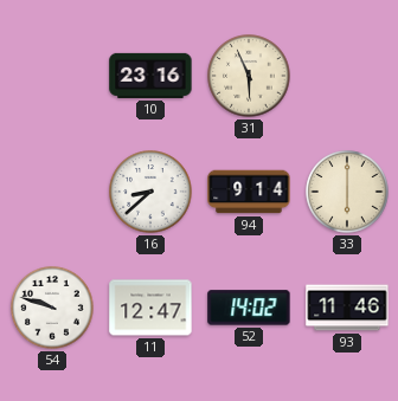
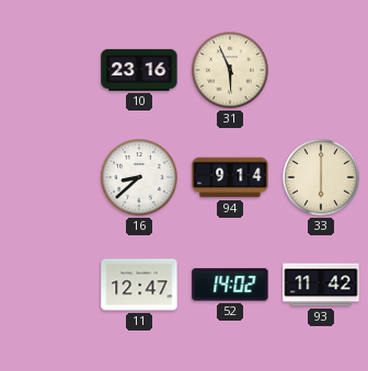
54: 9:48 -> none (52, 308)
93: 11:46 -> 11:42 (321, 285)
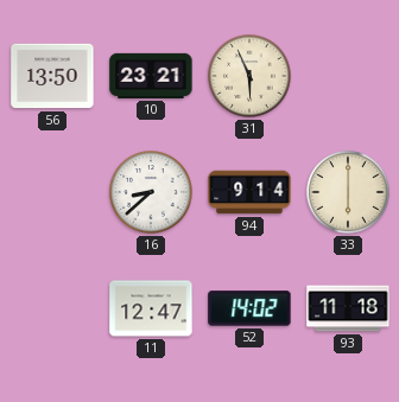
56: none -> 13:50 (52, 76)
10: 23:16 -> 23:21 (151, 76)
93: 11:42 -> 11:18 (348, 308)
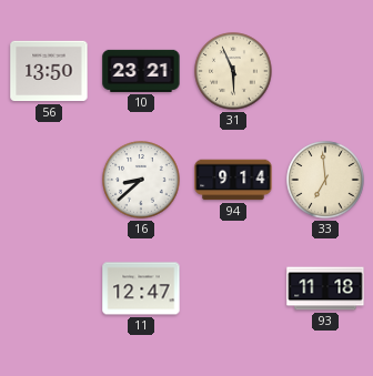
33: 6:00 -> 6:59 (325, 180)
52: 14:02 -> none (249, 308)
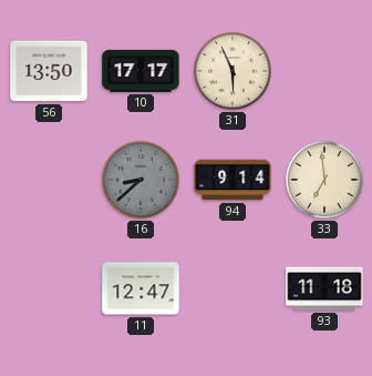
10: 23:21 -> 17:17 (141, 71)
16 dial: white -> grey (141, 180)
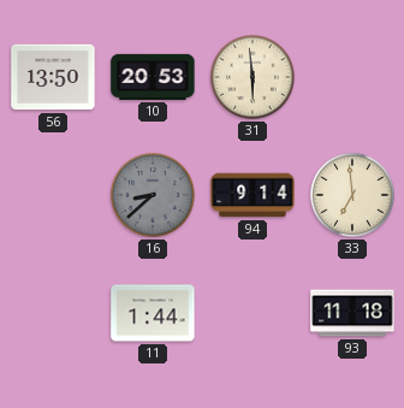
10: 17:17 -> 20:53 (153, 77)
31: 5:56 -> 5:59 (252, 77)
11: 12:47 -> 1:44 (153, 313)
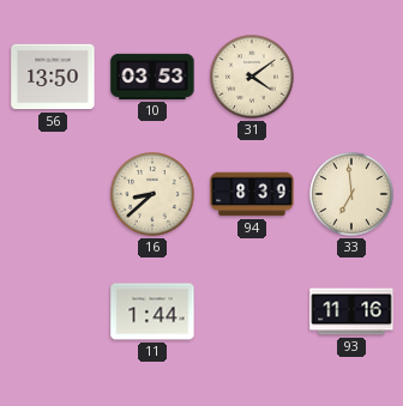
10: 20:53 -> 03:53 (152, 77)
31: 5:59 -> 4:09 (252, 77)
16 dial: grey -> cream (152, 194)
94: 9:14 -> 8:39 (252, 194)
93: 11:18 -> 11:16 (351, 311)
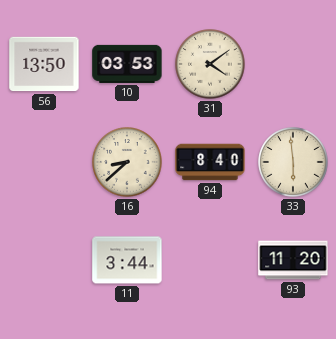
94: 8:39 -> 8:40 (210, 162)
33: 6:59 -> 5:59 (293, 162)
11: 1:44 -> 3:44 (127, 260)
93: 11:16 -> 11:20 (293, 260)
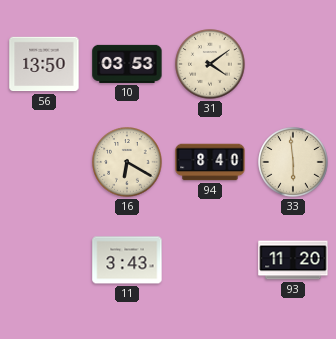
16: 8:38 -> 6:20 (127, 162)
11: 3:44 -> 3:43 (127, 260)
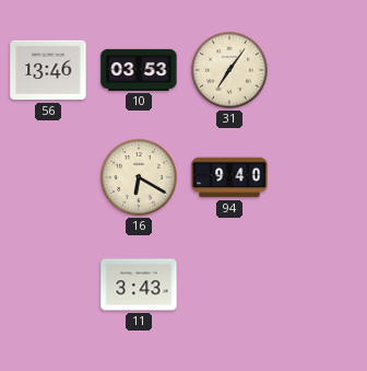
56: 13:50 -> 13:46 (48, 70)
31: 4:09 -> 7:06 (229, 70)
94: 8:40 -> 9:40 (229, 177)
33: 5:59 -> none (293, 162)
93: 11:20 -> none (293, 260)
